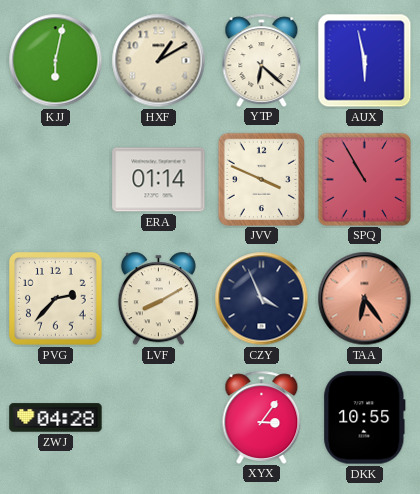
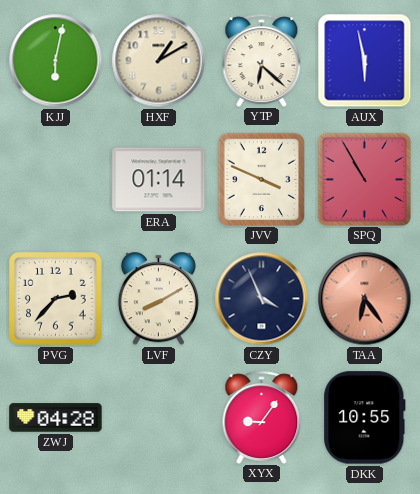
XYX: 3:06 -> 9:06 (262, 417)
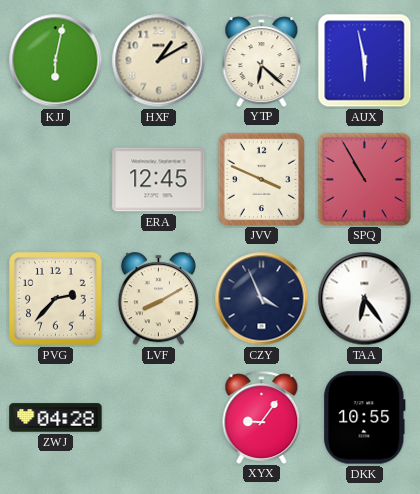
ERA: 01:14 -> 12:45 (159, 180)
TAA dial: salmon -> white (365, 299)
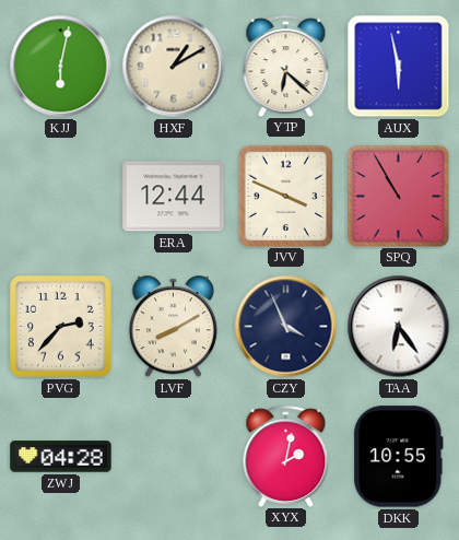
ERA: 12:45 -> 12:44 (174, 197)
XYX: 9:06 -> 2:02 (286, 456)
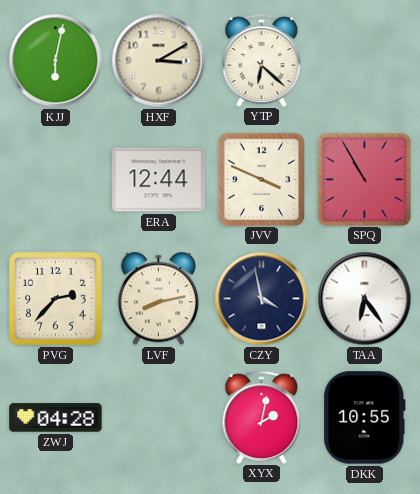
HXF: 1:10 -> 3:10 (159, 61)
AUX: 5:58 -> none (399, 67)
LVF: 8:10 -> 8:13 (158, 299)
CZY: 3:56 -> 3:58 (262, 299)
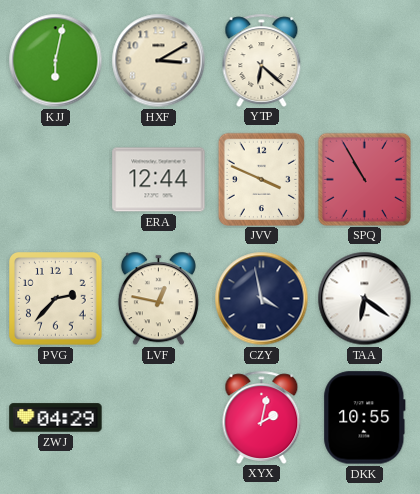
LVF: 8:13 -> 12:47 (158, 299)
TAA: 6:24 -> 6:21 (365, 299)
ZWJ: 04:28 -> 04:29 (56, 418)
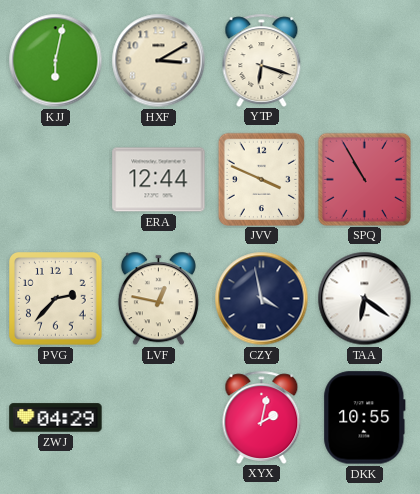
YTP: 6:22 -> 6:18 (262, 60)
